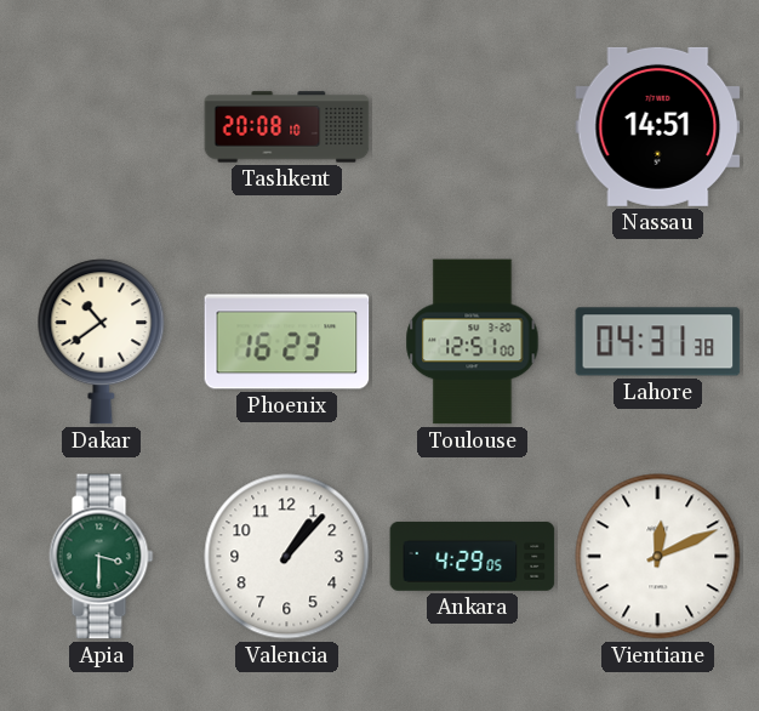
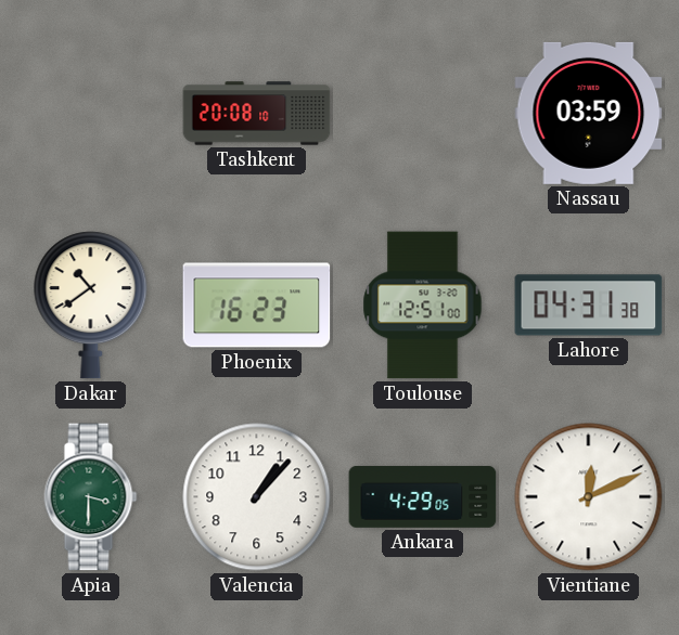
Nassau: 14:51 -> 03:59 (589, 113)
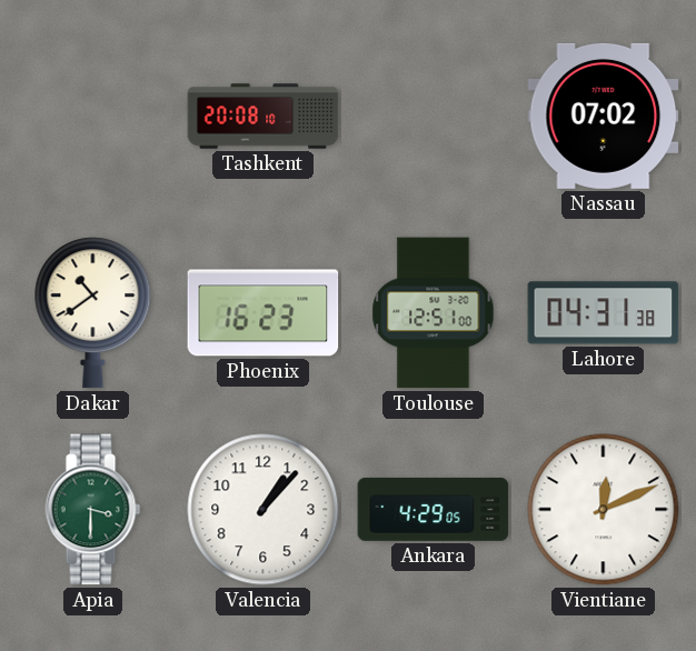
Nassau: 03:59 -> 07:02 (604, 116)
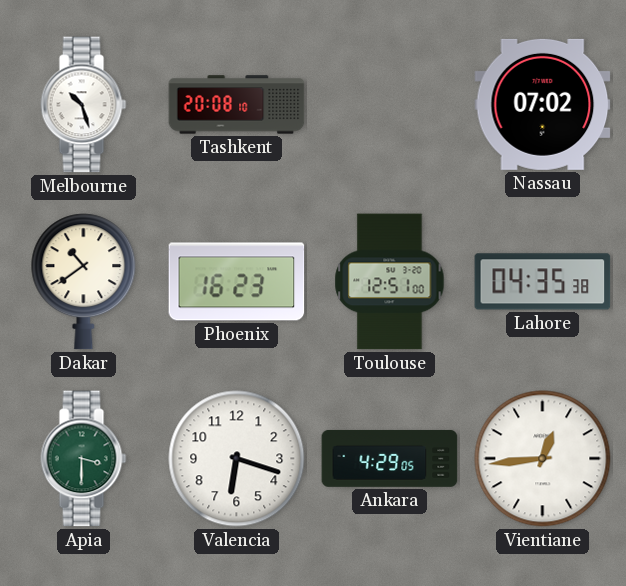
Melbourne: none -> 10:27 (84, 105)
Lahore: 04:31 -> 04:35 (543, 282)
Valencia: 1:07 -> 6:18 (237, 459)
Vientiane: 12:11 -> 12:44 (543, 459)
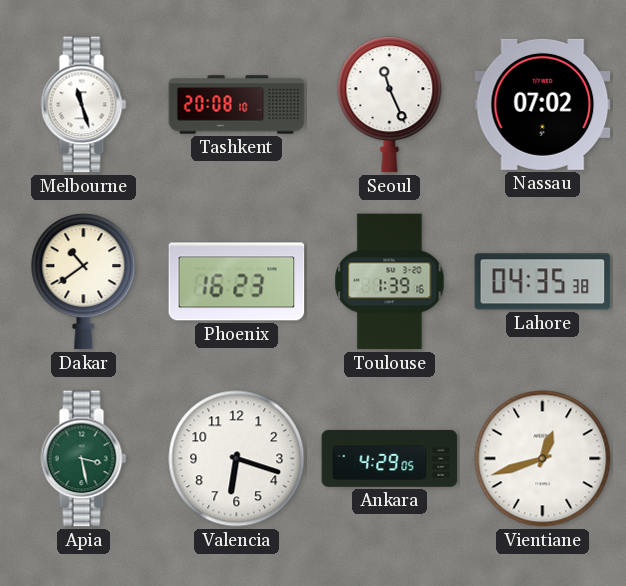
Melbourne: 10:27 -> 11:27 (84, 105)
Seoul: none -> 11:26 (390, 105)
Toulouse: 12:51 -> 1:39 (390, 282)
Apia: 3:30 -> 3:28 (84, 459)
Vientiane: 12:44 -> 12:42 (543, 459)
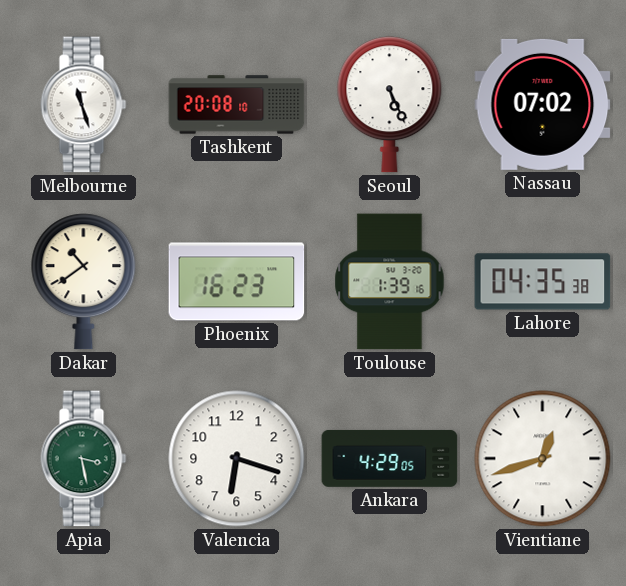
Seoul: 11:26 -> 5:26 (390, 105)
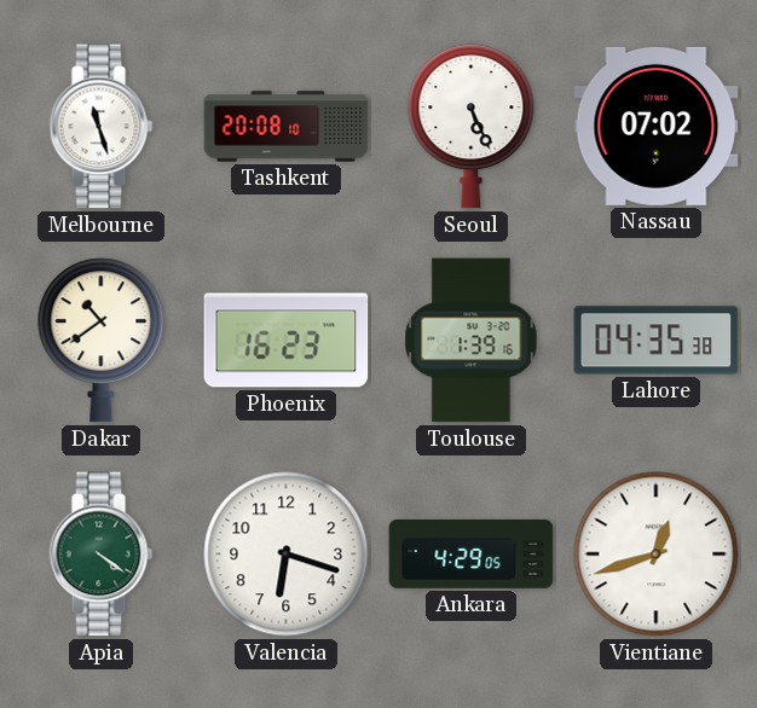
Apia: 3:28 -> 4:21 (102, 555)
